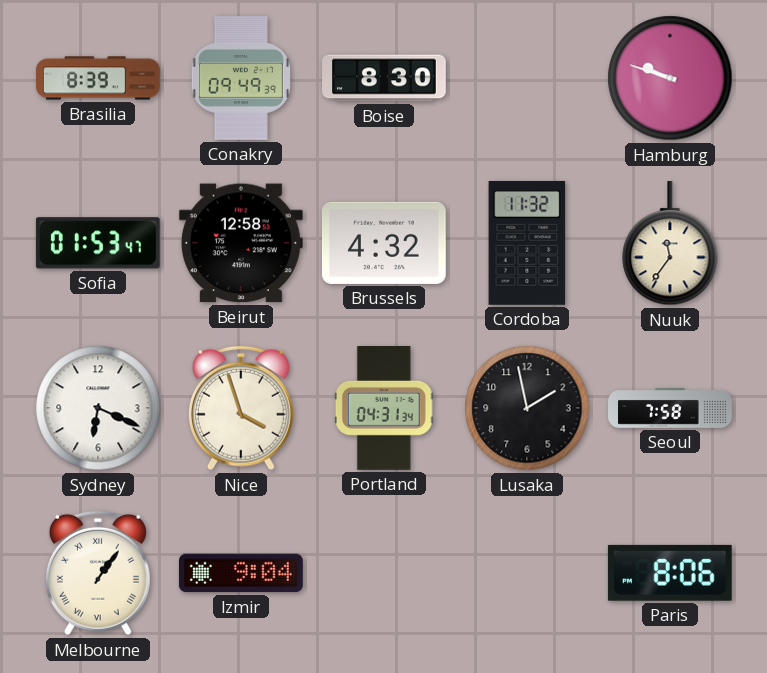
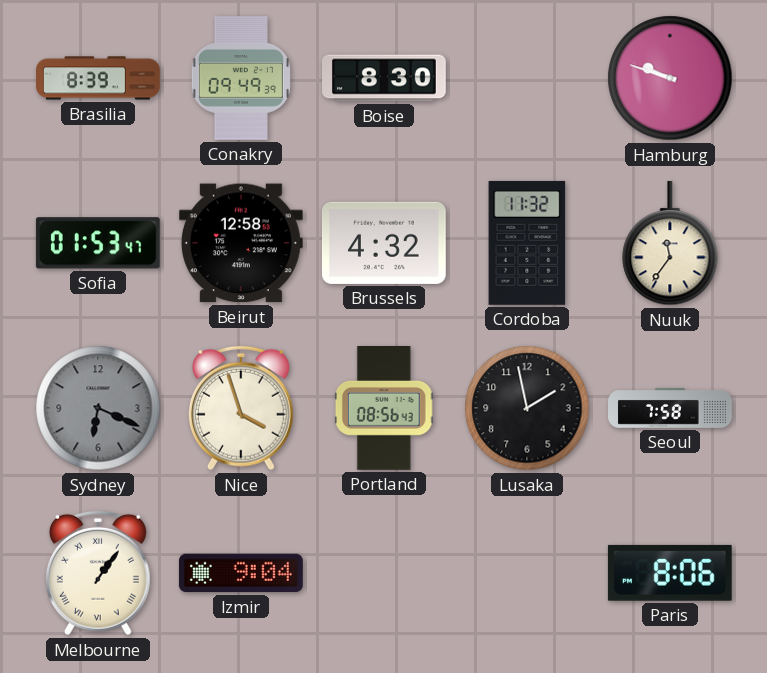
Sydney dial: white -> grey (98, 408)
Portland: 04:31 -> 08:56 (384, 409)
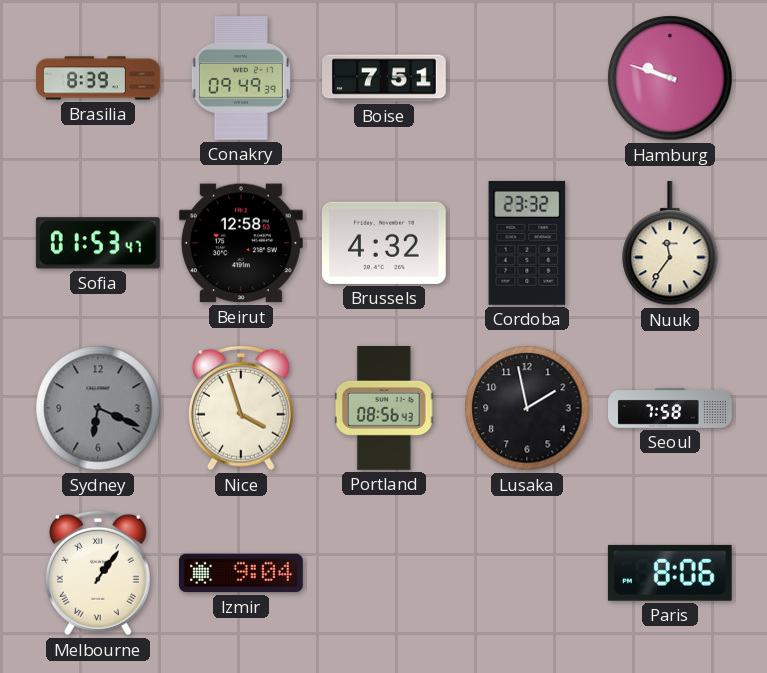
Boise: 8:30 -> 7:51 (385, 78)
Cordoba: 11:32 -> 23:32 (527, 243)
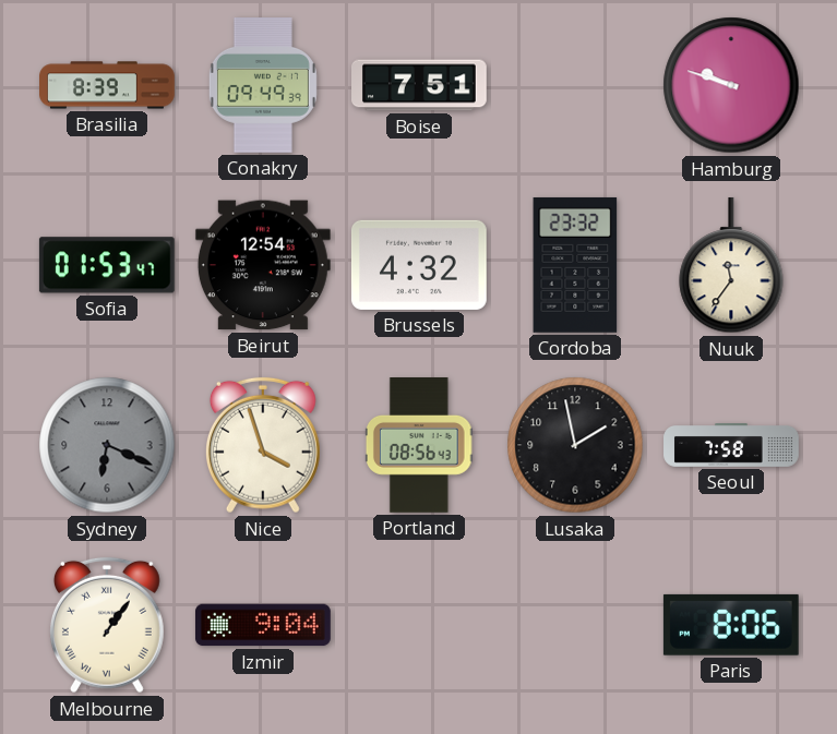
Beirut: 12:58 -> 12:54 (263, 265)
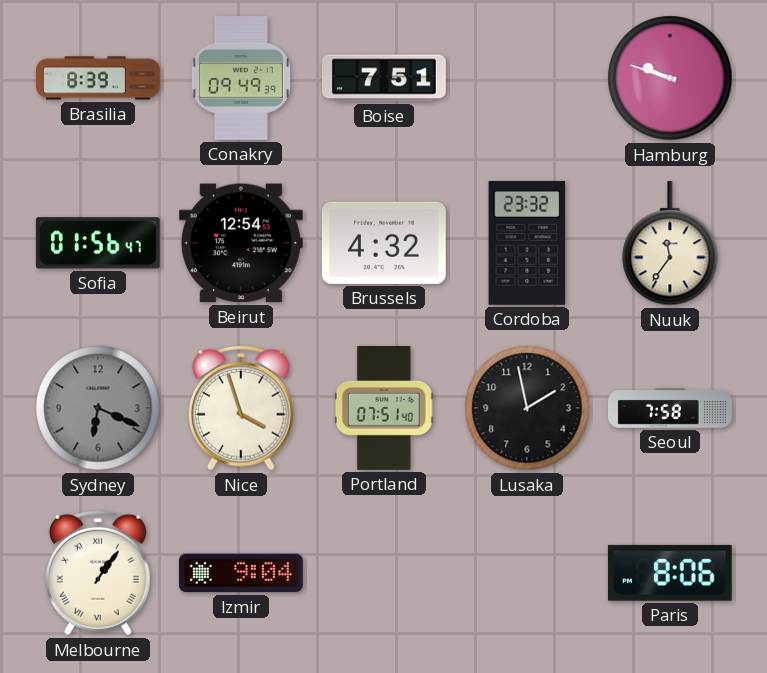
Sofia: 01:53 -> 01:56 (98, 243)
Portland: 08:56 -> 07:51 (384, 409)
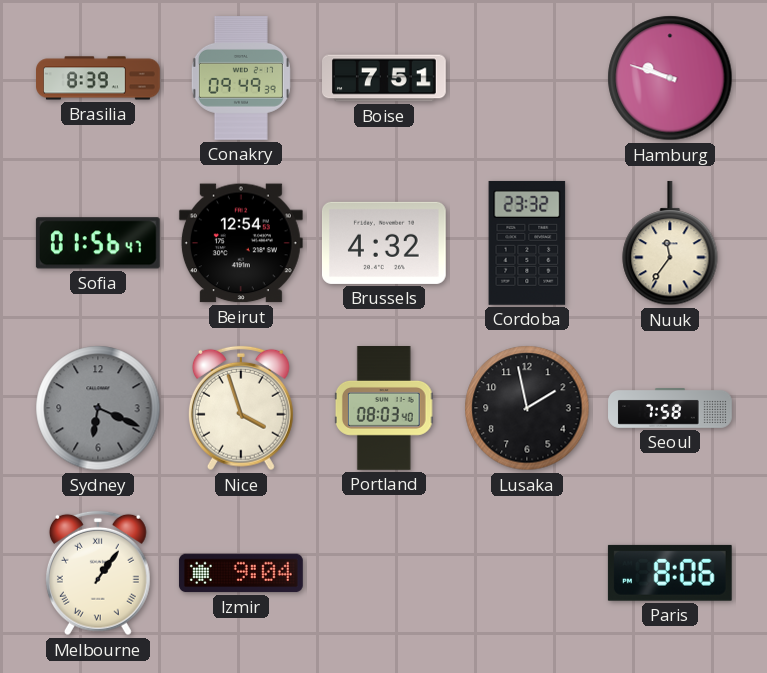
Portland: 07:51 -> 08:03 (384, 409)
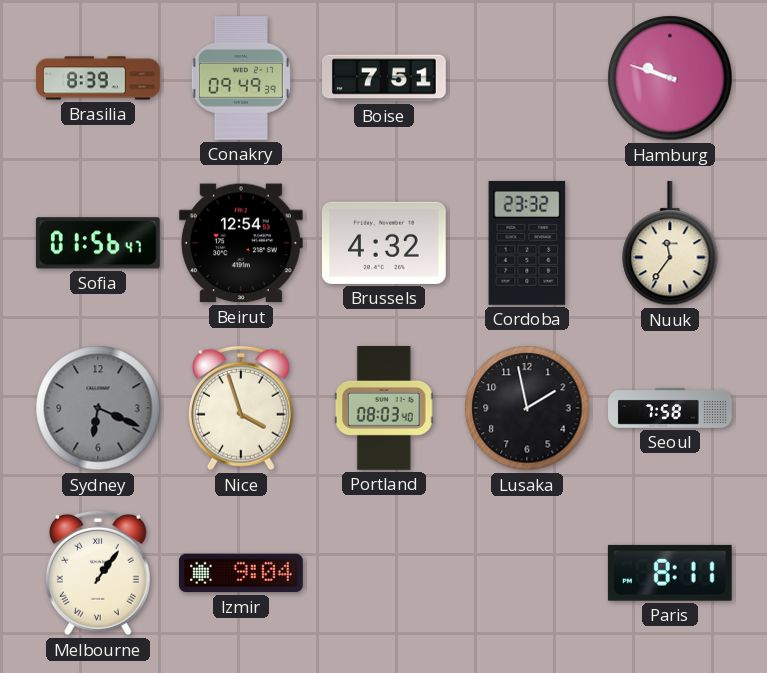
Paris: 8:06 -> 8:11 (670, 573)
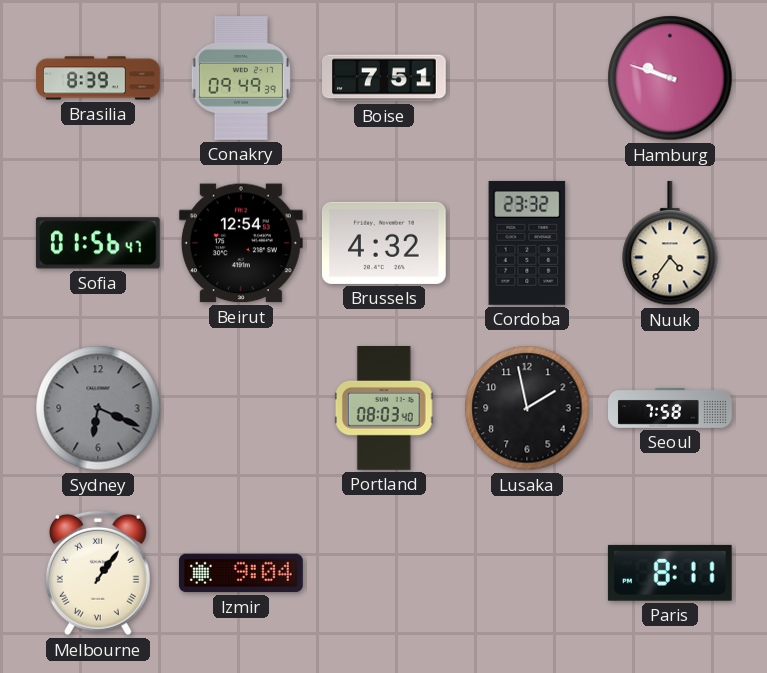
Nuuk: 11:36 -> 4:36 (670, 243)
Nice: 3:57 -> none (241, 408)
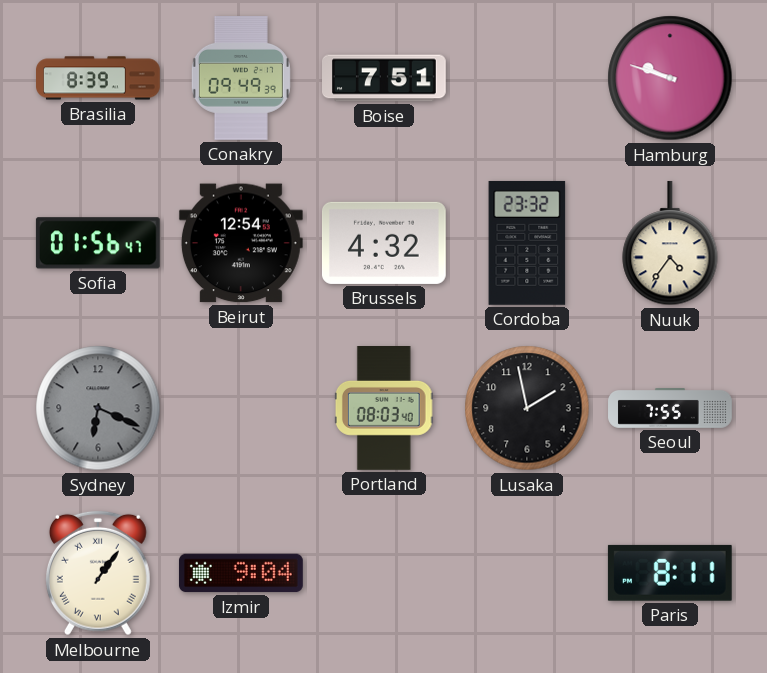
Seoul: 7:58 -> 7:55 (670, 409)
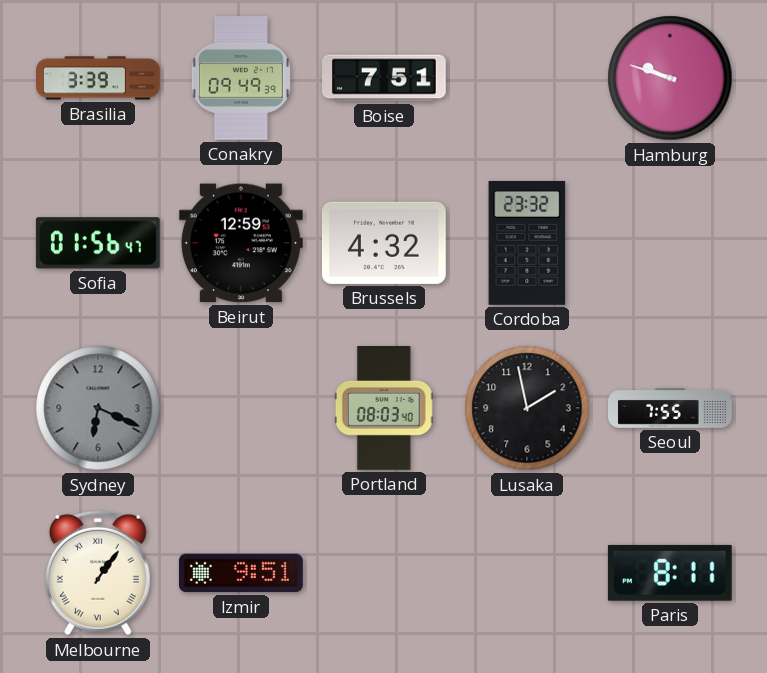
Brasilia: 8:39 -> 3:39 (99, 78)
Beirut: 12:54 -> 12:59 (241, 243)
Nuuk: 4:36 -> none (670, 243)
Izmir: 9:04 -> 9:51 (241, 573)
